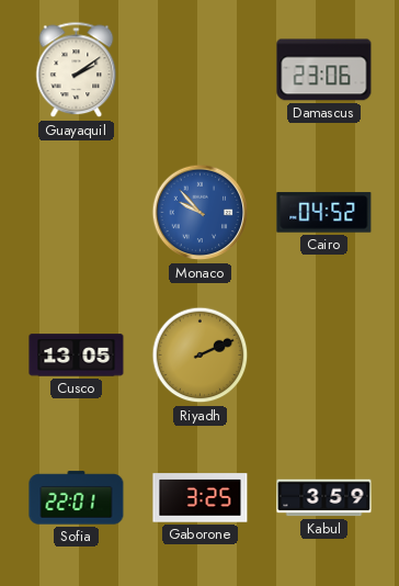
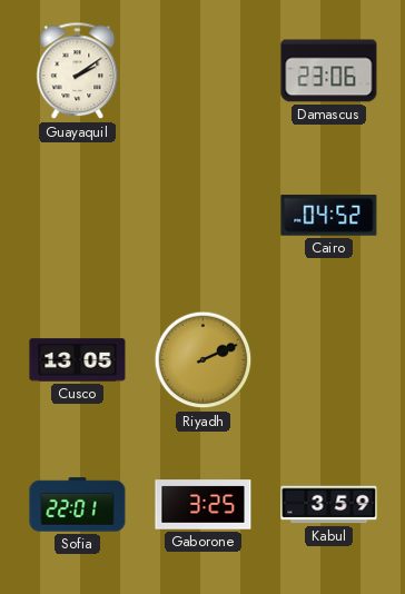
Monaco: 9:53 -> none (201, 213)
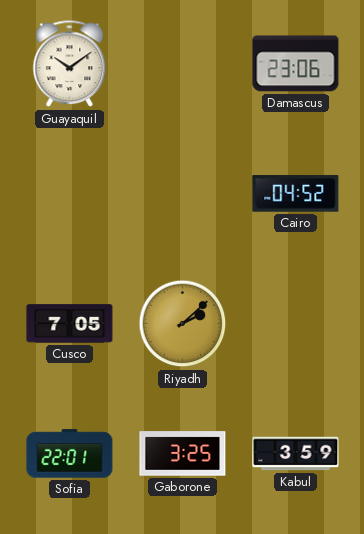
Guayaquil: 2:09 -> 10:09 (70, 64)
Cusco: 13:05 -> 7:05 (70, 324)
Riyadh: 2:11 -> 2:08 (183, 324)
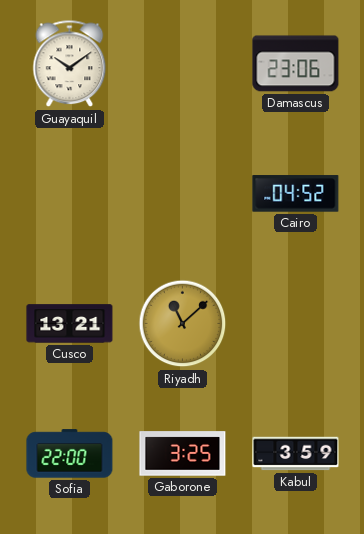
Cusco: 7:05 -> 13:21 (70, 324)
Riyadh: 2:08 -> 11:08 (183, 324)
Sofia: 22:01 -> 22:00 (70, 454)
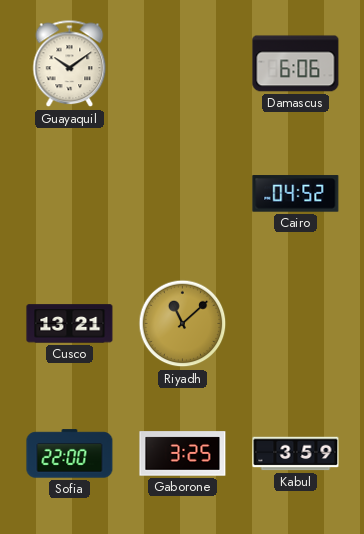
Damascus: 23:06 -> 6:06 (296, 64)
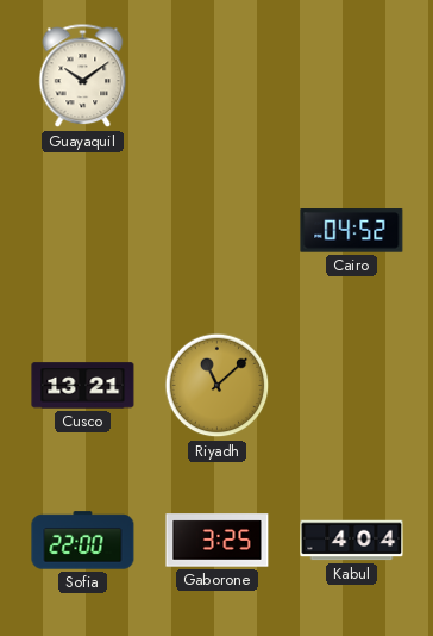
Damascus: 6:06 -> none (296, 64)
Kabul: 3:59 -> 4:04 (352, 541)
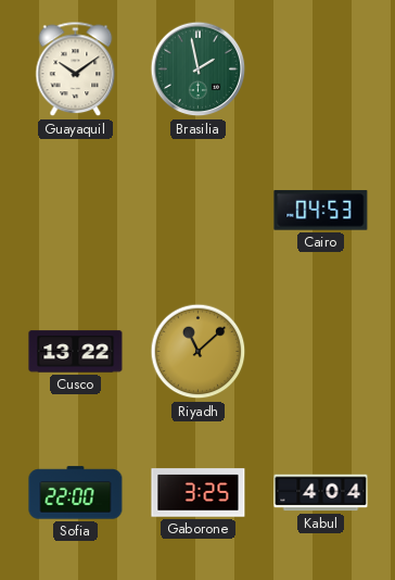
Brasilia: none -> 1:58 (199, 70)
Cairo: 04:52 -> 04:53 (321, 211)
Cusco: 13:21 -> 13:22 (76, 352)
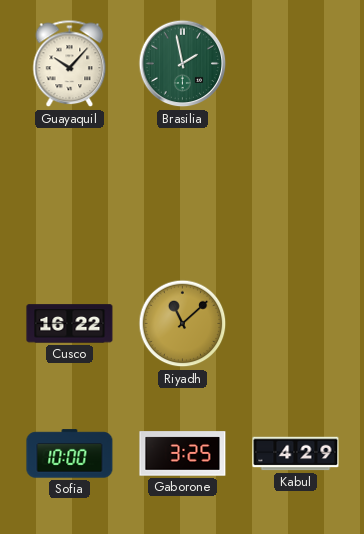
Guayaquil: 10:09 -> 10:07 (70, 64)
Cairo: 04:53 -> none (321, 211)
Cusco: 13:22 -> 16:22 (70, 324)
Sofia: 22:00 -> 10:00 (70, 454)
Kabul: 4:04 -> 4:29 (296, 454)
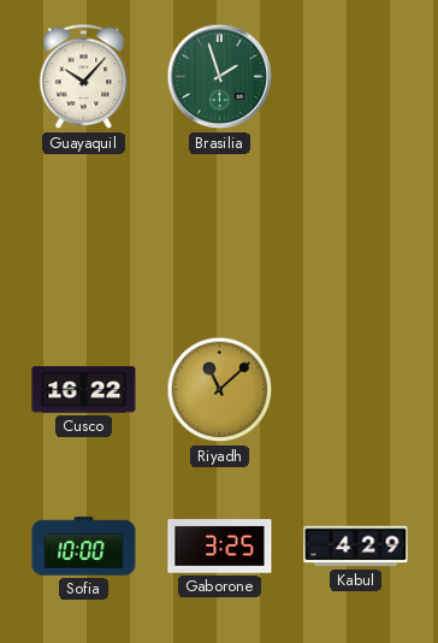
Brasilia: 1:58 -> 1:57 (220, 77)
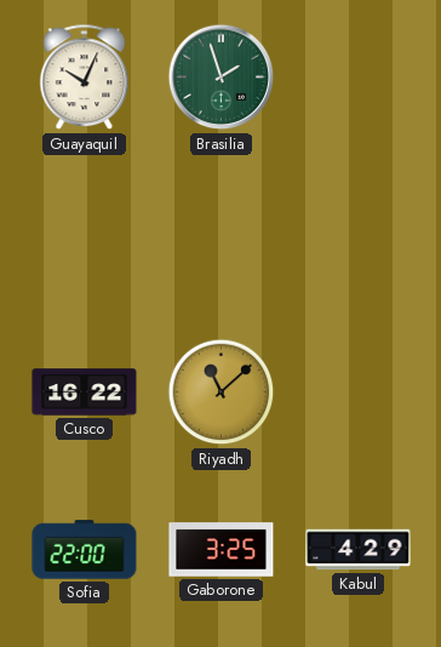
Guayaquil: 10:07 -> 10:04 (85, 78)
Sofia: 10:00 -> 22:00 (85, 550)
